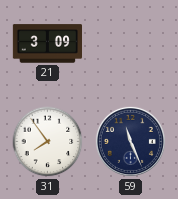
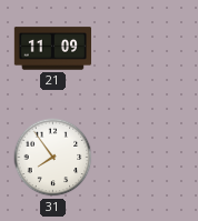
21: 3:09 -> 11:09 (52, 49)
59: 11:26 -> none (130, 141)
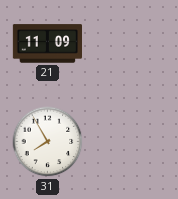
31: 7:54 -> 7:55 (48, 142)
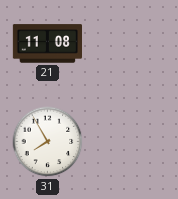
21: 11:09 -> 11:08 (47, 44)
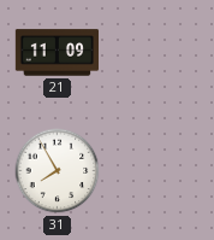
21: 11:08 -> 11:09 (57, 53)
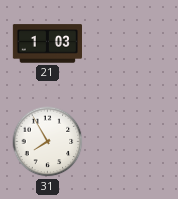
21: 11:09 -> 1:03 (47, 44)
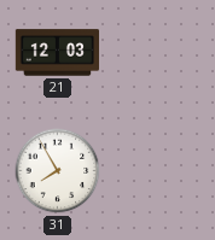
21: 1:03 -> 12:03 (57, 53)
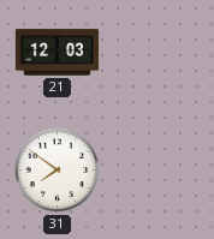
31: 7:55 -> 7:51 (58, 171)
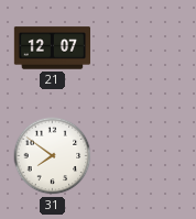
21: 12:03 -> 12:07 (52, 48)
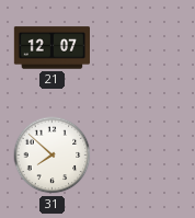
31: 7:51 -> 7:52 (53, 156)
